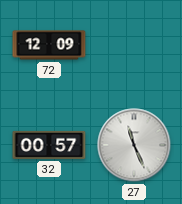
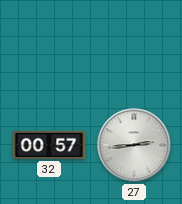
72: 12:09 -> none (49, 45)
27: 11:26 -> 2:44 (134, 145)
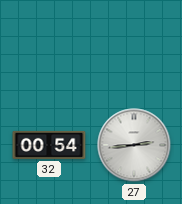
32: 00:57 -> 00:54 (49, 145)
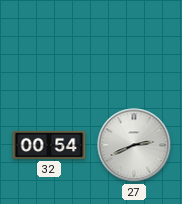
27: 2:44 -> 2:41 (134, 145)
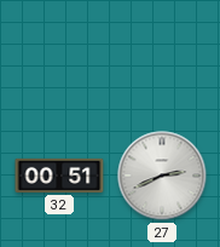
32: 00:54 -> 00:51 (59, 176)
